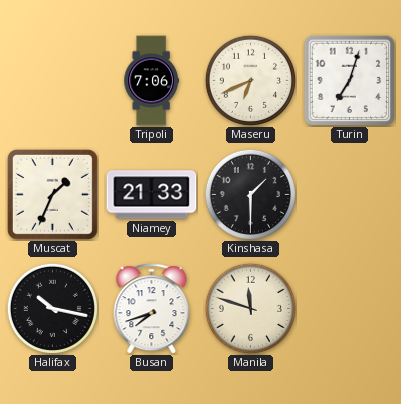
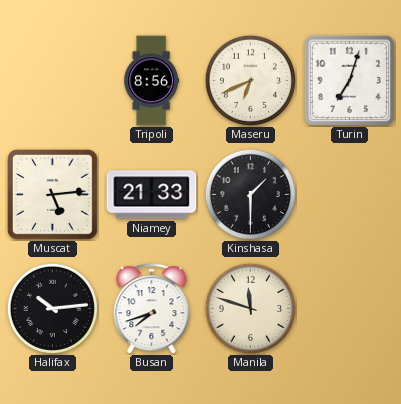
Tripoli: 7:06 -> 8:56 (151, 81)
Muscat: 1:34 -> 5:14 (52, 194)
Halifax: 10:17 -> 10:14 (52, 308)
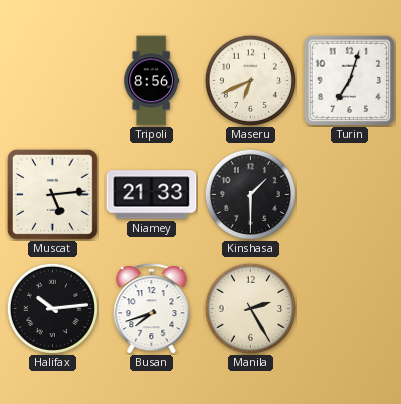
Manila: 11:48 -> 2:25 (250, 308)
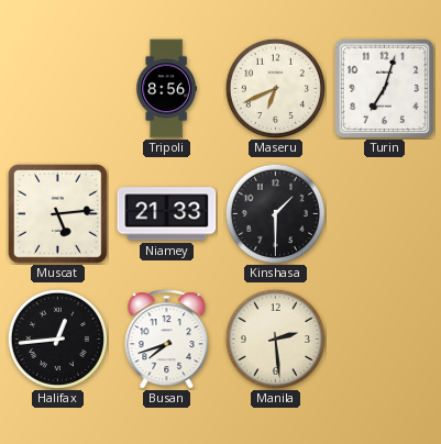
Halifax: 10:14 -> 12:44 (57, 338)
Manila: 2:25 -> 2:29 (275, 338)
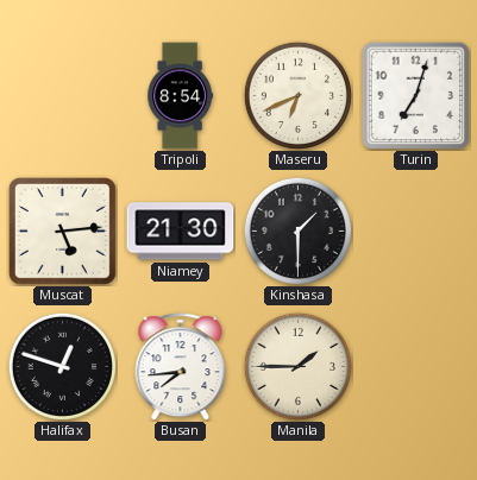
Tripoli: 8:56 -> 8:54 (180, 96)
Niamey: 21:33 -> 21:30 (181, 232)
Halifax: 12:44 -> 12:48 (62, 366)
Busan: 7:42 -> 7:44 (181, 367)
Manila: 2:29 -> 1:45 (297, 366)
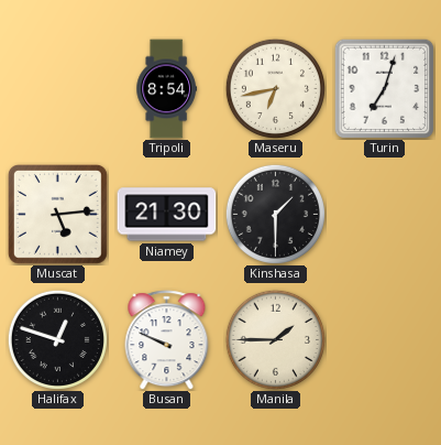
Maseru: 6:41 -> 6:43 (275, 88)
Busan: 7:44 -> 9:49 (167, 340)
